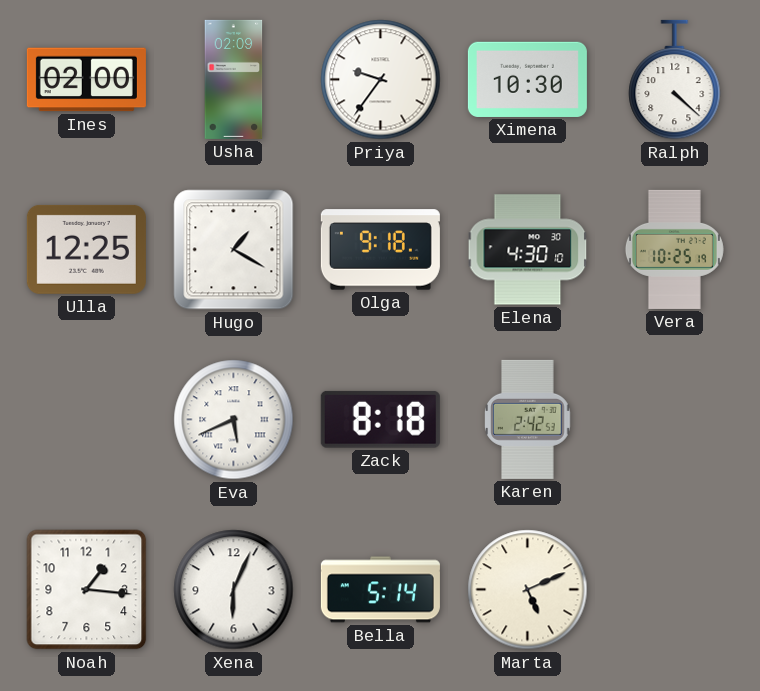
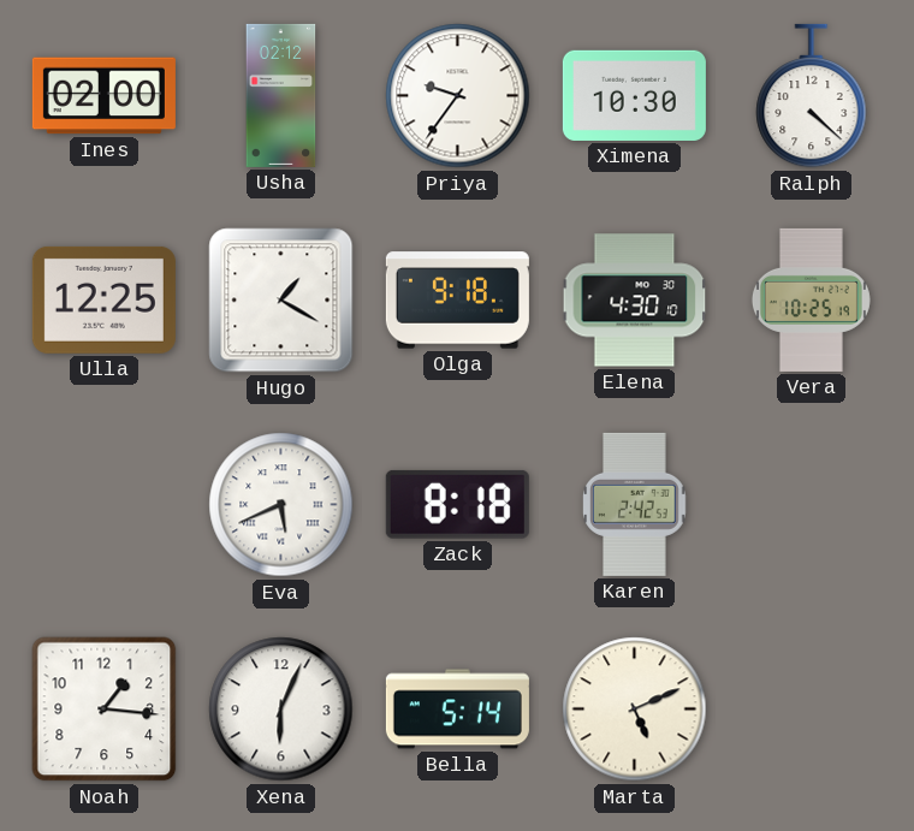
Usha: 02:09 -> 02:12 (281, 95)
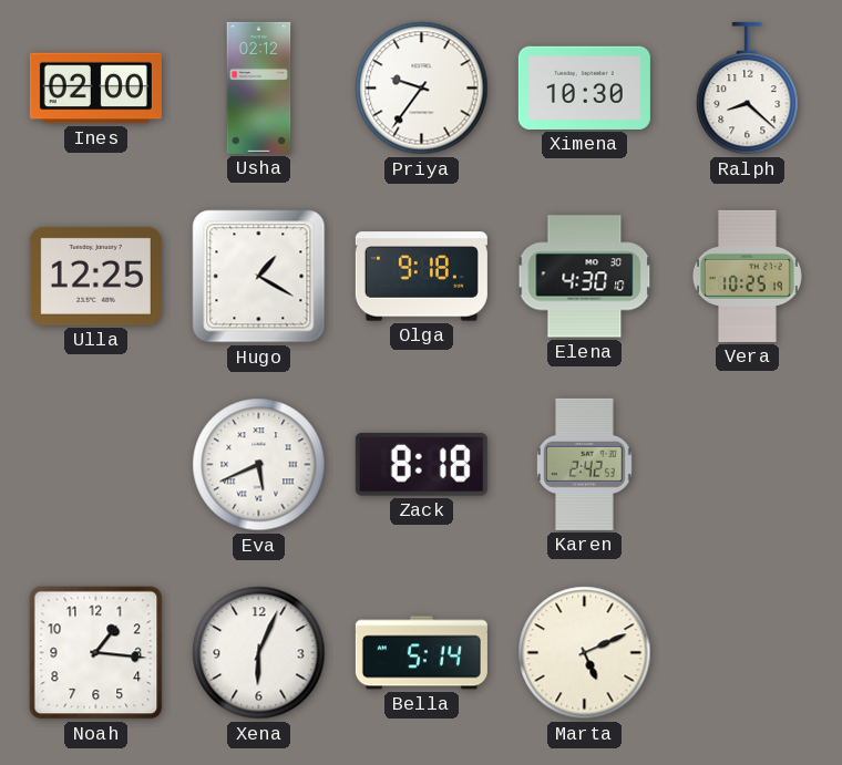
Ralph: 4:22 -> 8:22 (748, 89)
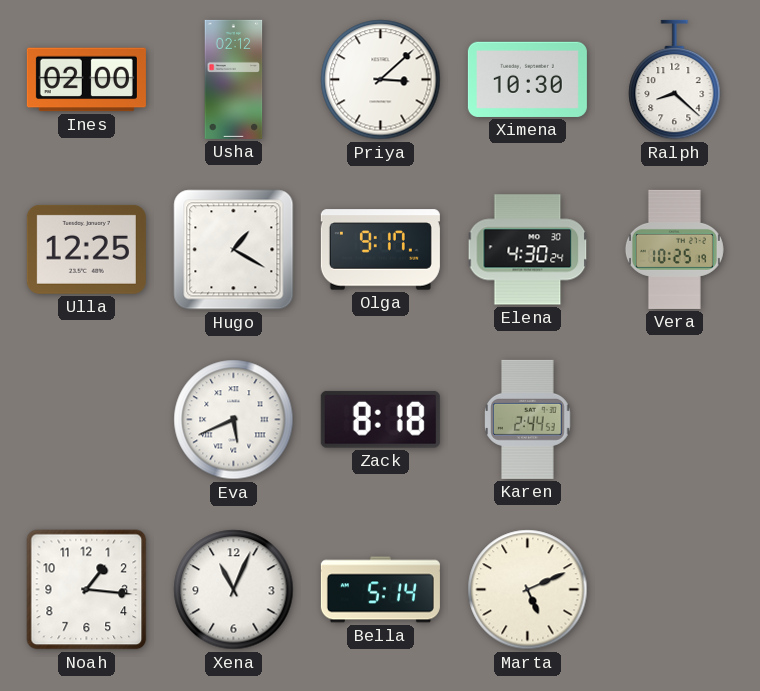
Priya: 9:36 -> 3:08 (381, 80)
Olga: 9:18 -> 9:17 (380, 250)
Elena: 4:30:10 -> 4:30:24 (528, 250)
Karen: 2:42 -> 2:44 (528, 419)
Xena: 6:04 -> 11:04 (234, 590)
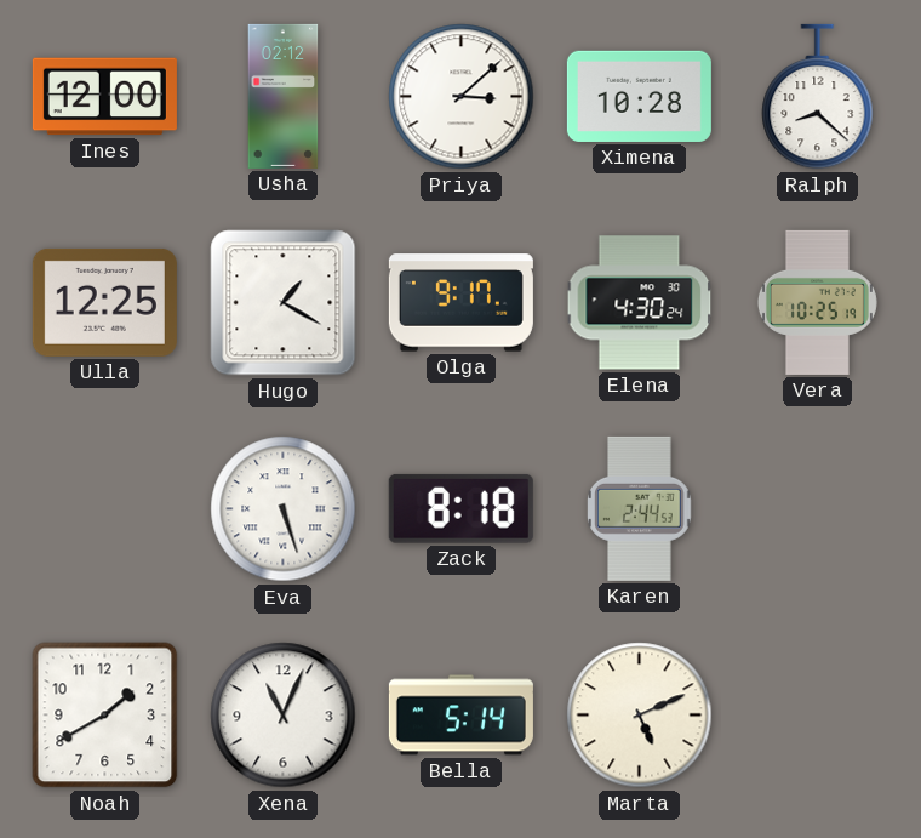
Ines: 02:00 -> 12:00 (104, 97)
Ximena: 10:30 -> 10:28 (639, 96)
Eva: 5:41 -> 5:27 (284, 509)
Noah: 1:16 -> 1:40 (105, 716)
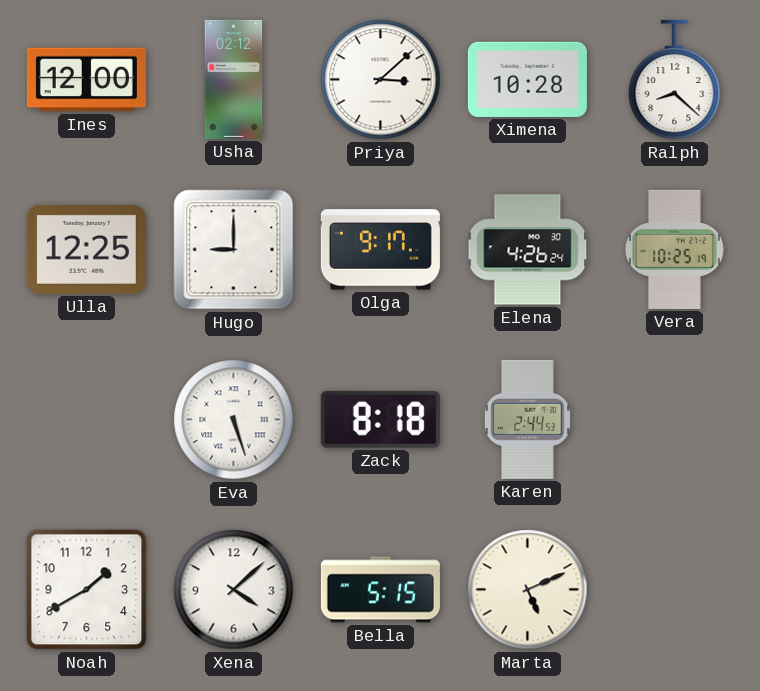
Hugo: 1:20 -> 9:00 (234, 250)
Elena: 4:30 -> 4:26 (528, 250)
Xena: 11:04 -> 4:08 (234, 590)
Bella: 5:14 -> 5:15 (380, 590)
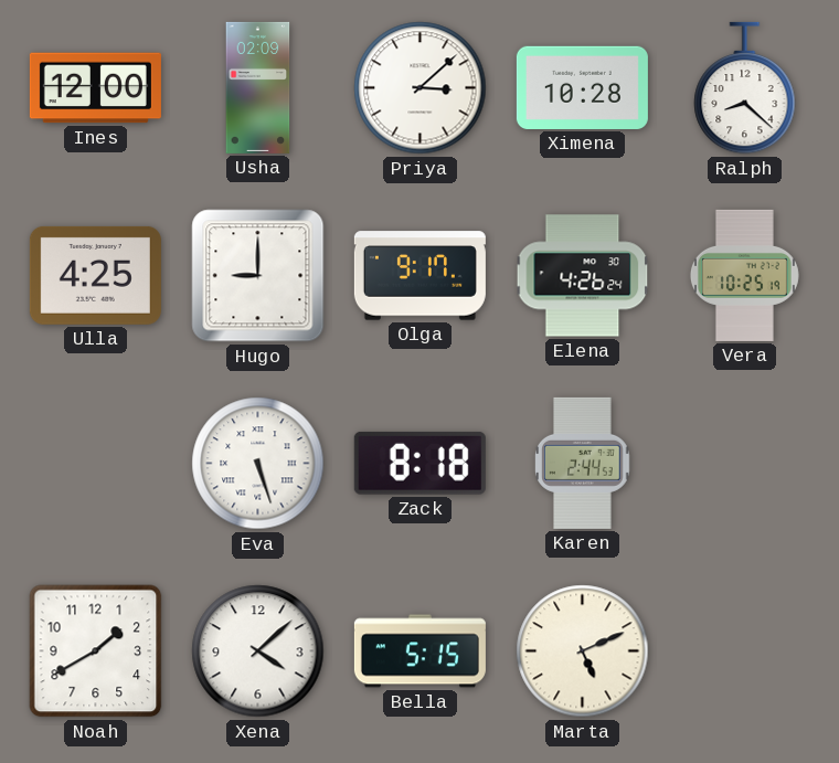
Usha: 02:12 -> 02:09 (258, 87)
Ulla: 12:25 -> 4:25 (95, 275)
